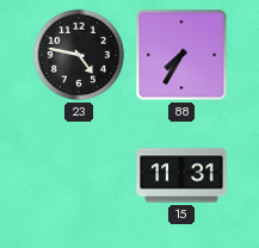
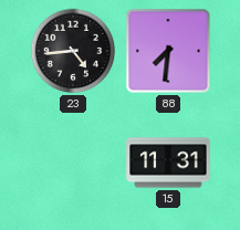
23: 4:47 -> 4:44 (73, 51)
88: 7:35 -> 7:31 (168, 51)
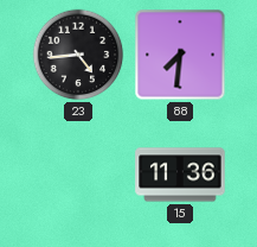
15: 11:31 -> 11:36 (180, 175)
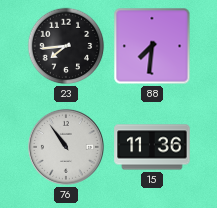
23: 4:44 -> 7:44 (66, 46)
76: none -> 10:54 (66, 147)
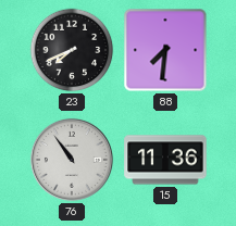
23: 7:44 -> 7:41 (72, 50)
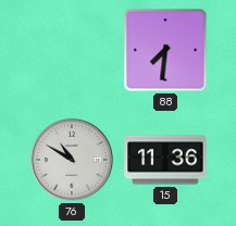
23: 7:41 -> none (72, 50)
76: 10:54 -> 10:50 (72, 160)
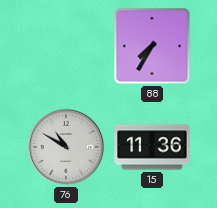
88: 7:31 -> 7:35 (152, 46)
